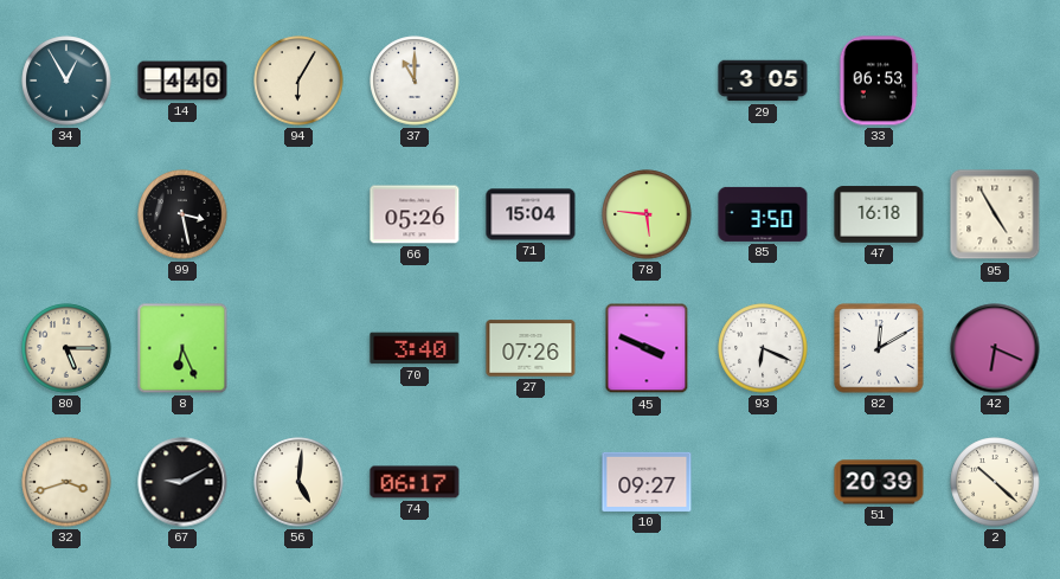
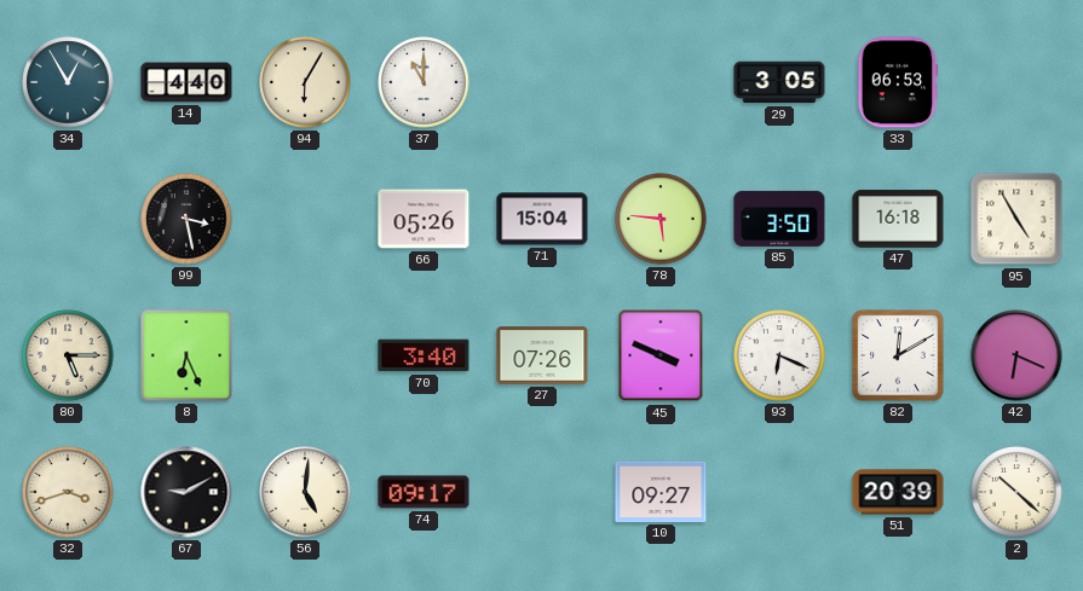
74: 06:17 -> 09:17 (424, 492)
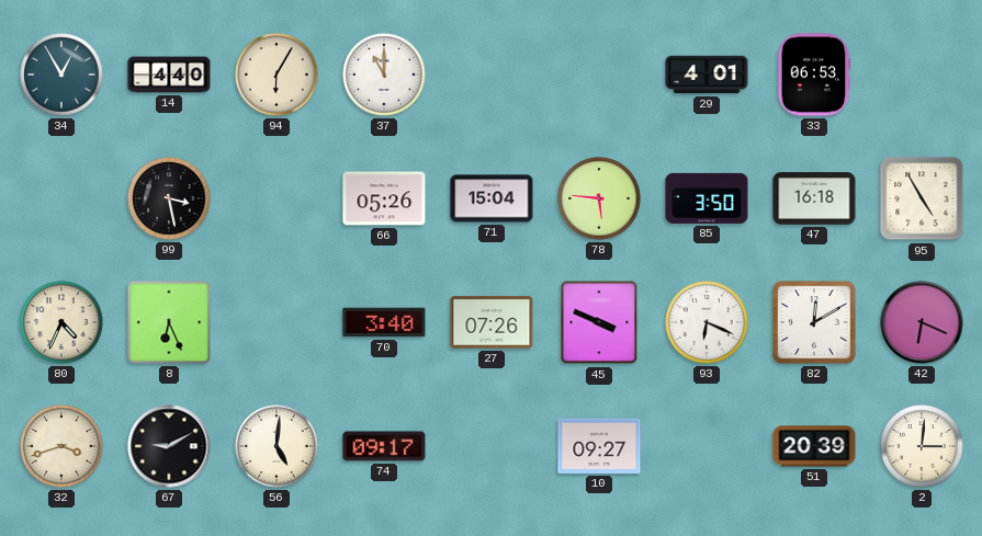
29: 3:05 -> 4:01 (707, 75)
80: 5:15 -> 4:34 (61, 322)
2: 10:22 -> 3:01 (922, 446)
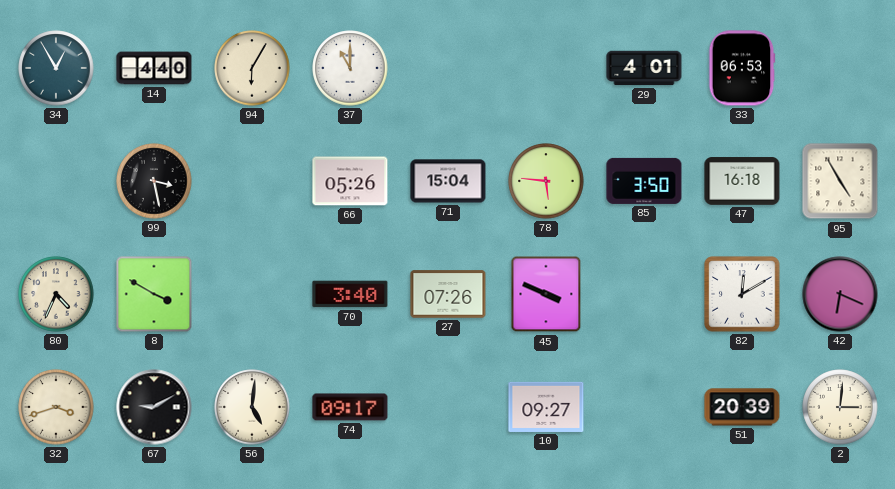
8: 6:26 -> 3:50 (154, 294)
93: 6:19 -> none (707, 322)
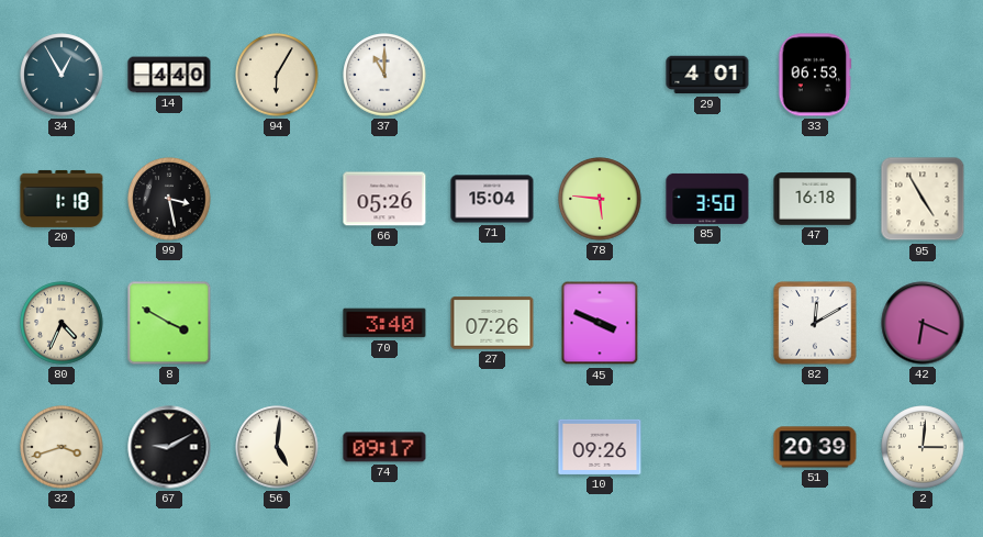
20: none -> 1:18 (62, 199)
10: 09:27 -> 09:26 (600, 447)
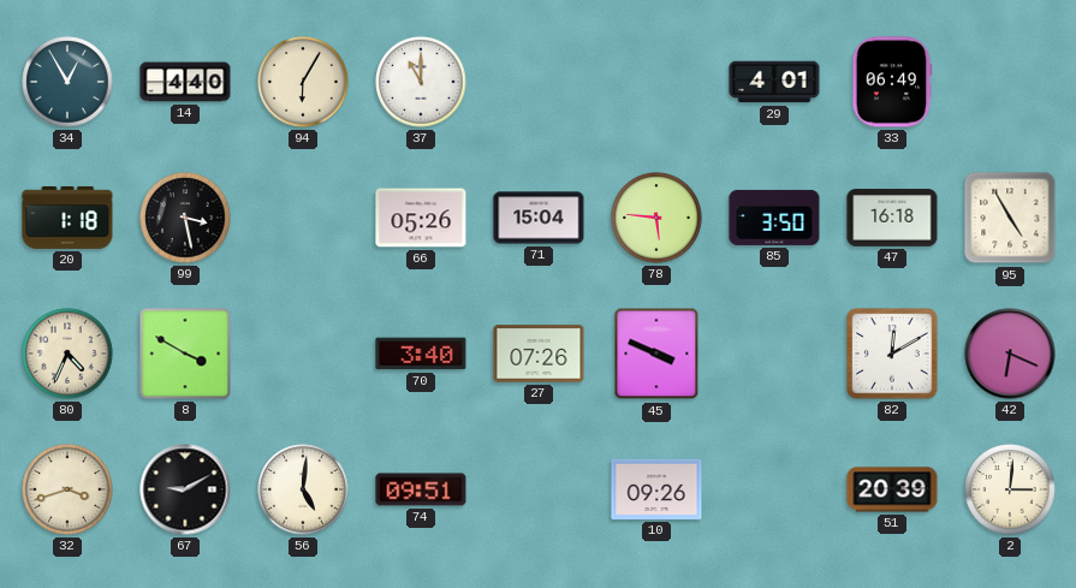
33: 06:53 -> 06:49 (892, 82)
74: 09:17 -> 09:51 (421, 489)
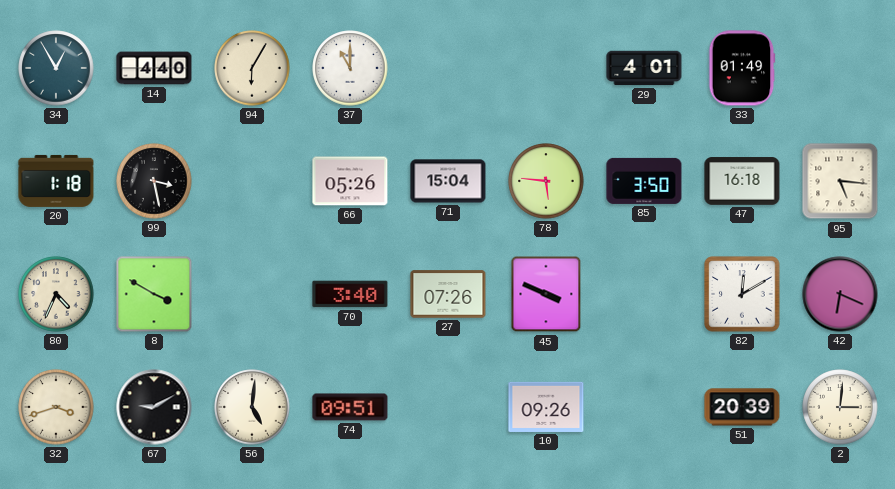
33: 06:49 -> 01:49 (742, 68)
95: 4:55 -> 5:16 (840, 181)
